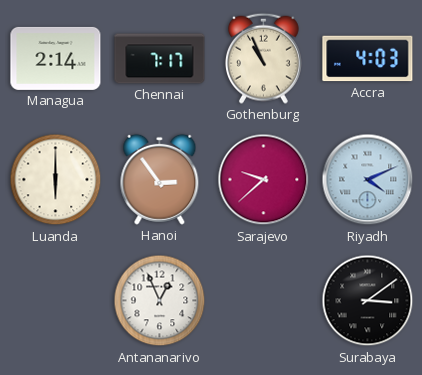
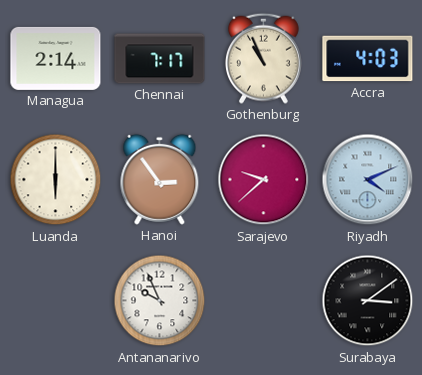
Antananarivo: 12:56 -> 9:56 (160, 301)
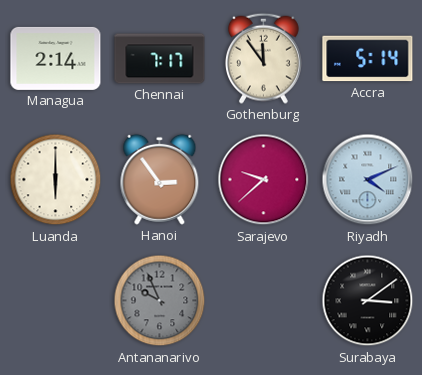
Gothenburg: 10:56 -> 11:54 (264, 58)
Accra: 4:03 -> 5:14 (368, 59)
Antananarivo dial: white -> grey (160, 301)
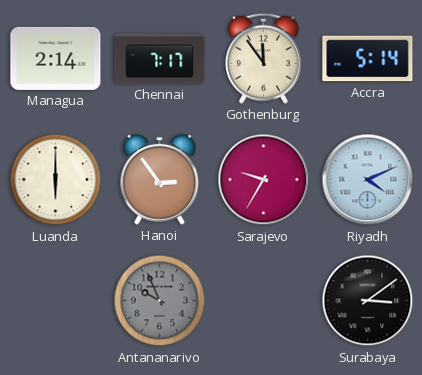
Sarajevo: 9:38 -> 9:35 (264, 180)
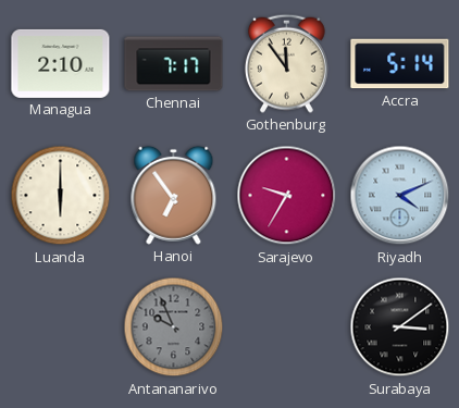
Managua: 2:14 -> 2:10 (61, 63)
Hanoi: 2:54 -> 6:54 (174, 195)
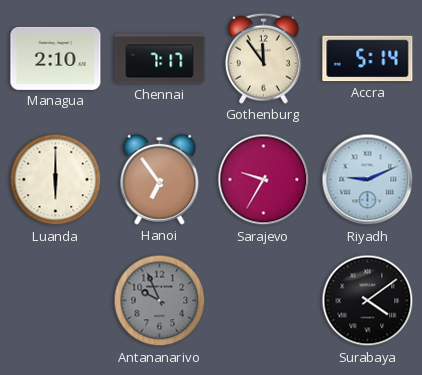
Riyadh: 4:11 -> 9:11 (368, 180)
Surabaya: 3:09 -> 4:09 (368, 301)
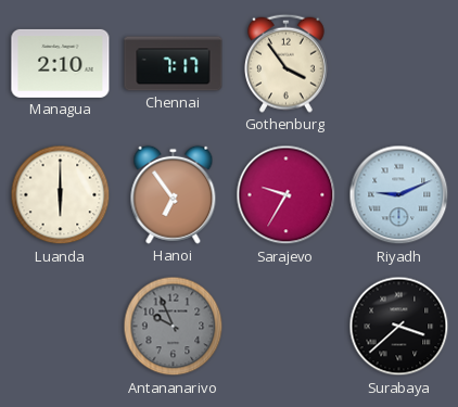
Gothenburg: 11:54 -> 3:54 (287, 63)
Accra: 5:14 -> none (368, 59)
Surabaya: 4:09 -> 3:38 (399, 327)
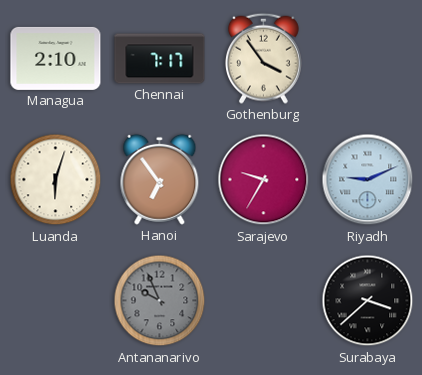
Luanda: 6:00 -> 6:03 (56, 180)
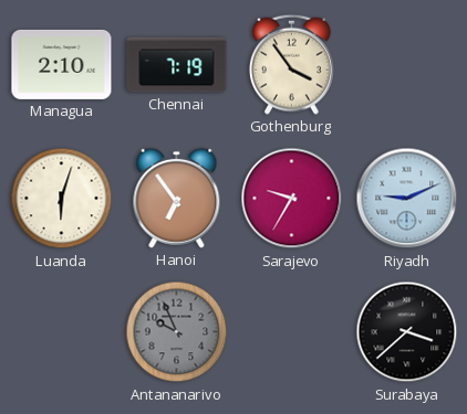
Chennai: 7:17 -> 7:19 (177, 65)
